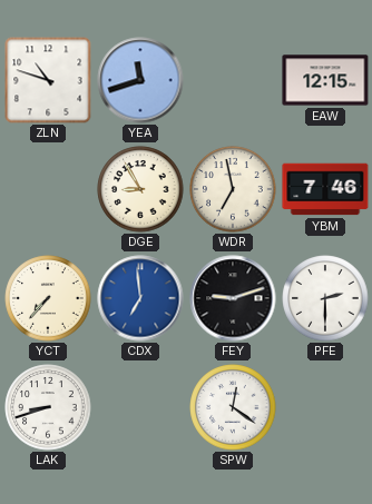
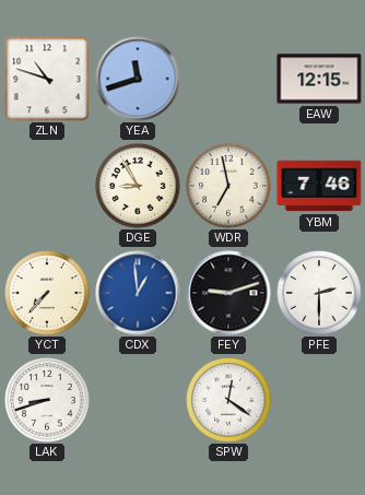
CDX: 6:59 -> 12:59 (138, 293)
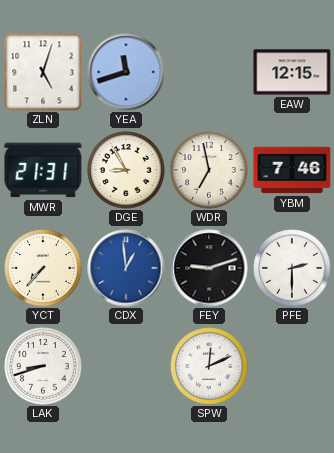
ZLN: 10:48 -> 5:03 (43, 72)
MWR: none -> 21:31 (43, 170)
SPW: 12:21 -> 12:11 (209, 366)
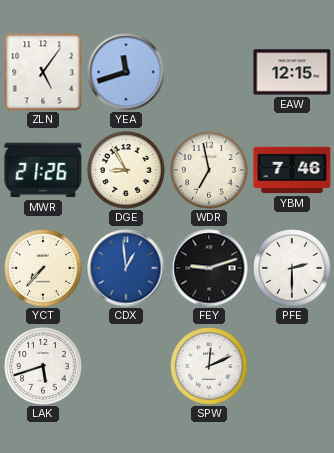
ZLN: 5:03 -> 5:06 (43, 72)
MWR: 21:31 -> 21:26 (43, 170)
LAK: 8:42 -> 5:42 (43, 366)
